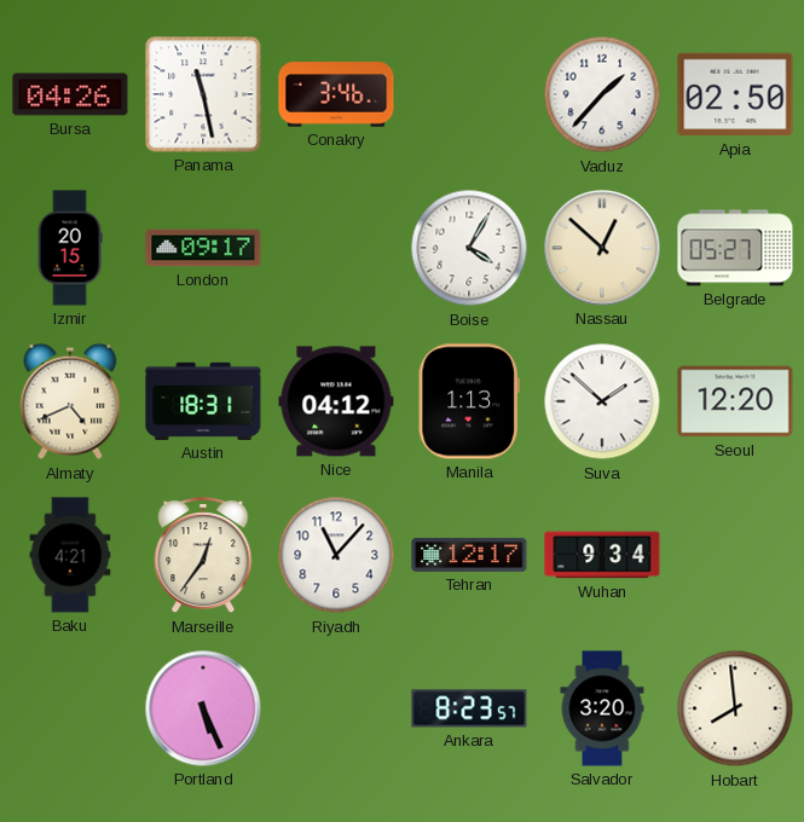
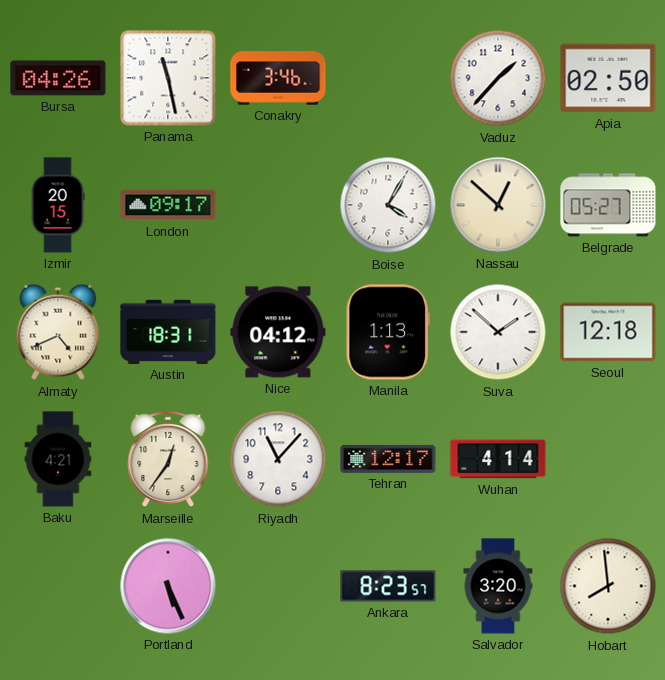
Seoul: 12:20 -> 12:18 (608, 332)
Wuhan: 9:34 -> 4:14 (498, 459)
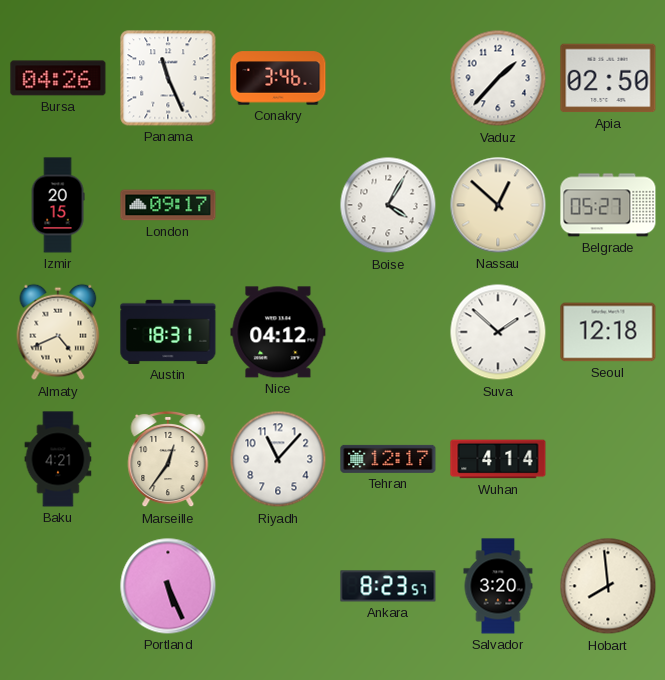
Panama: 11:28 -> 11:26 (168, 78)
Manila: 1:13 -> none (388, 332)
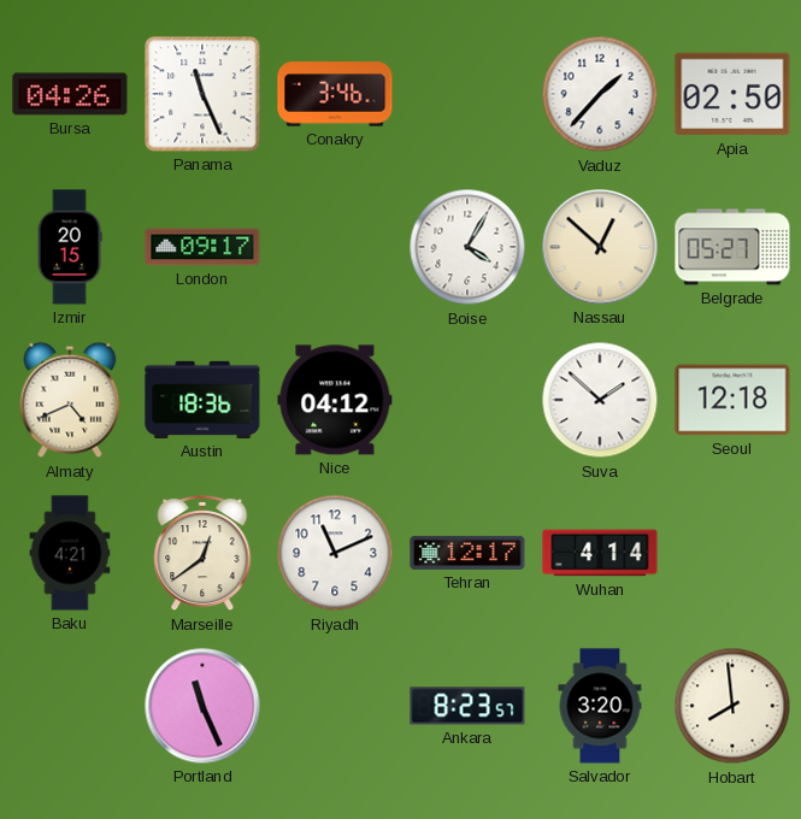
Austin: 18:31 -> 18:36 (202, 400)
Marseille: 12:36 -> 12:39 (202, 553)
Riyadh: 11:07 -> 11:11 (335, 553)
Portland: 5:26 -> 11:26 (202, 706)
